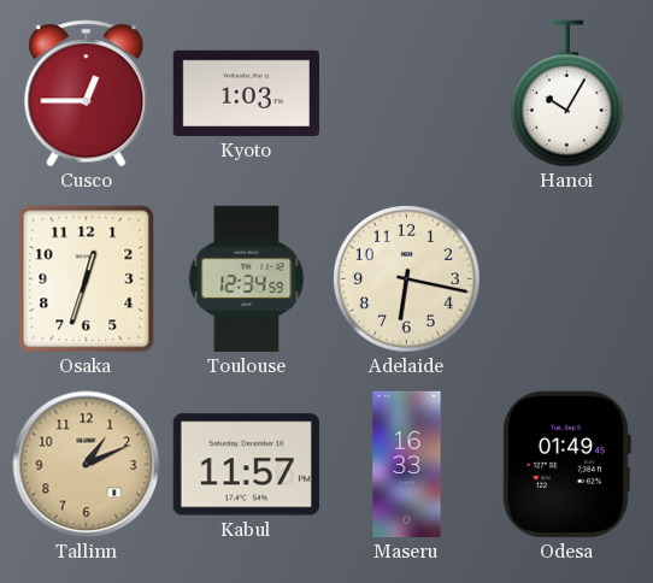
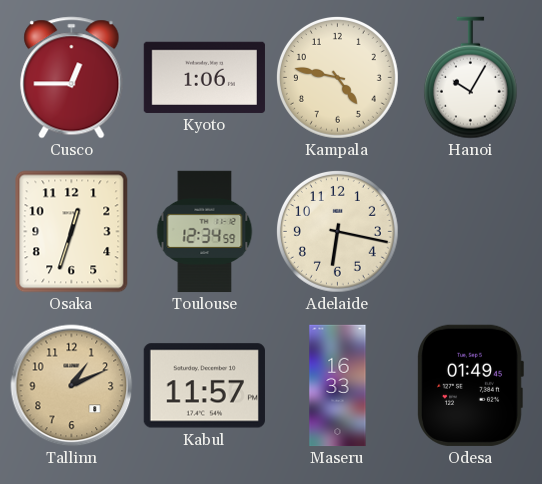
Kyoto: 1:03 -> 1:06 (204, 77)
Kampala: none -> 4:47 (337, 77)
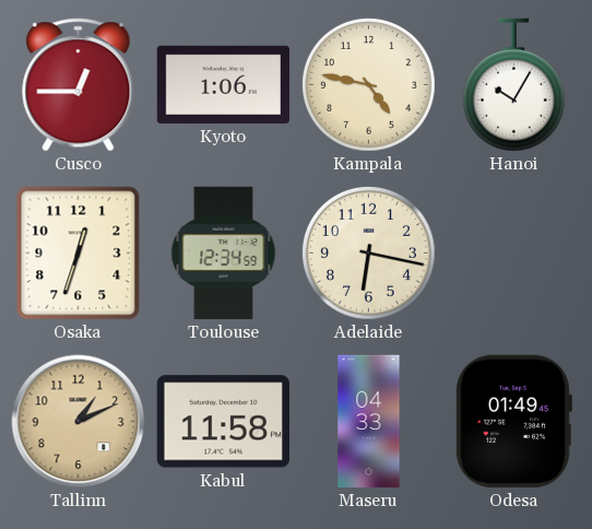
Kabul: 11:57 -> 11:58 (223, 422)
Maseru: 16:33 -> 04:33 (369, 422)
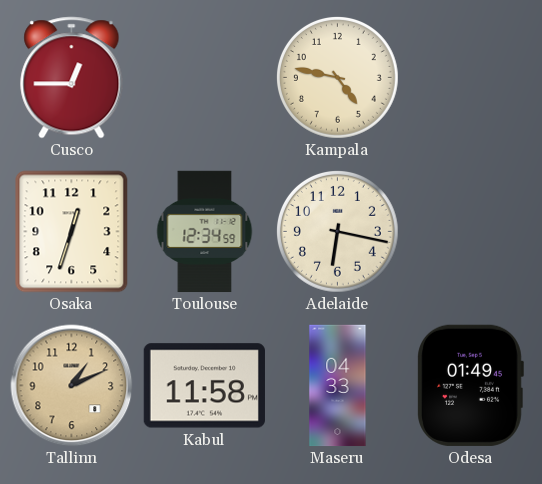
Kyoto: 1:06 -> none (223, 84)
Hanoi: 10:05 -> none (513, 85)
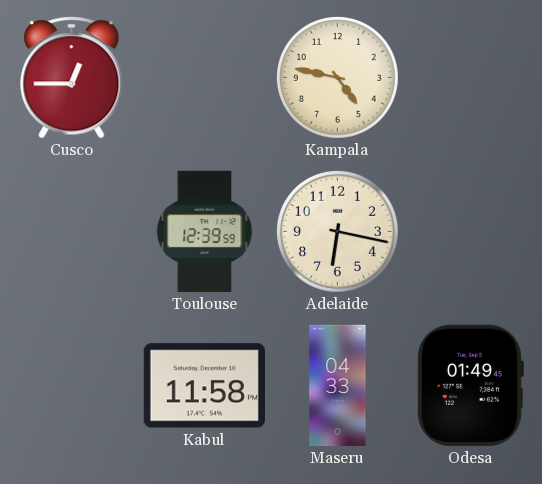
Osaka: 12:33 -> none (72, 232)
Toulouse: 12:34 -> 12:39 (205, 232)
Tallinn: 1:11 -> none (72, 386)
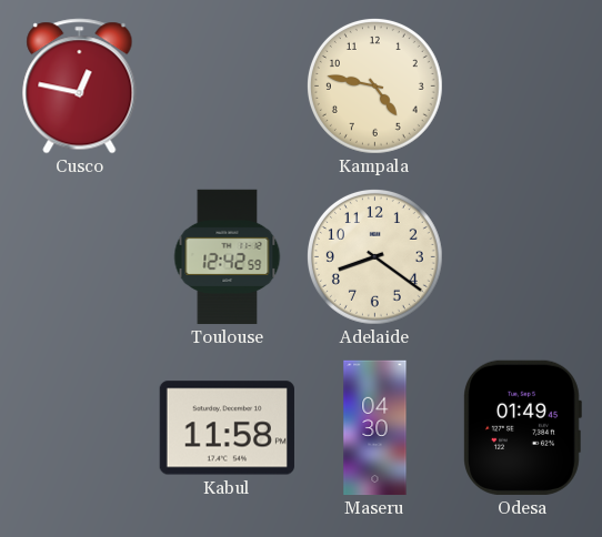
Cusco: 12:45 -> 12:47 (80, 87)
Toulouse: 12:39 -> 12:42 (228, 257)
Adelaide: 6:17 -> 8:21 (374, 256)
Maseru: 04:33 -> 04:30 (375, 428)
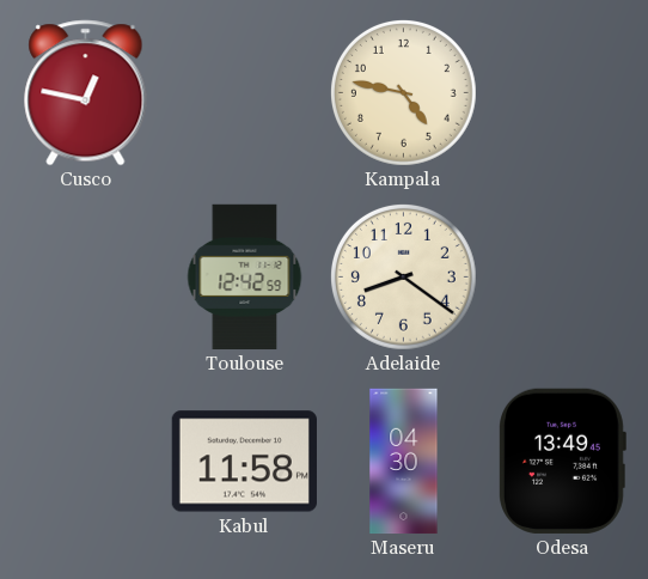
Odesa: 01:49 -> 13:49 (562, 461)
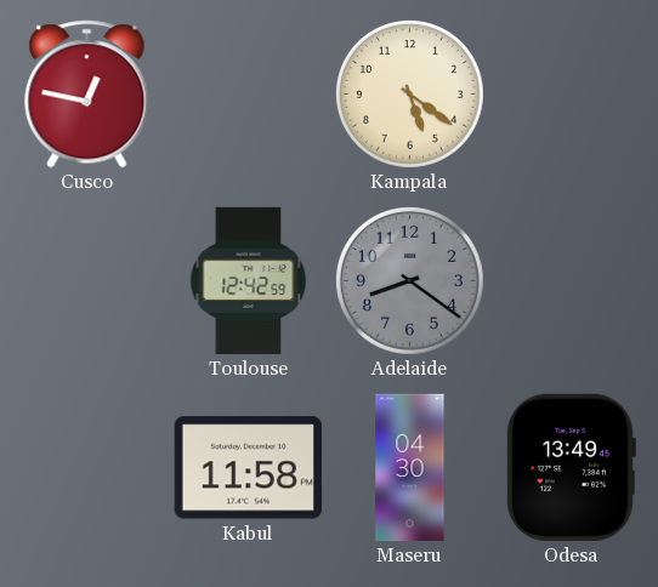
Kampala: 4:47 -> 5:21 (409, 93)
Adelaide dial: cream -> grey (409, 280)
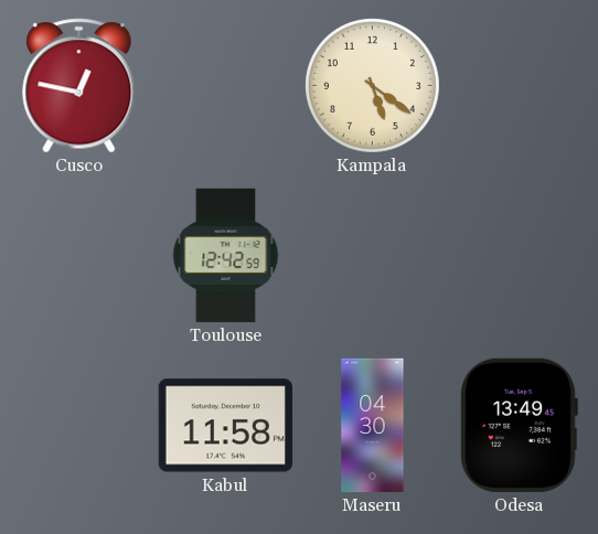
Adelaide: 8:21 -> none (409, 280)
